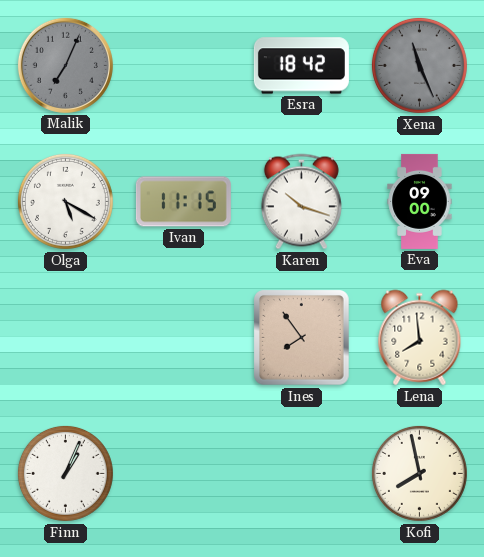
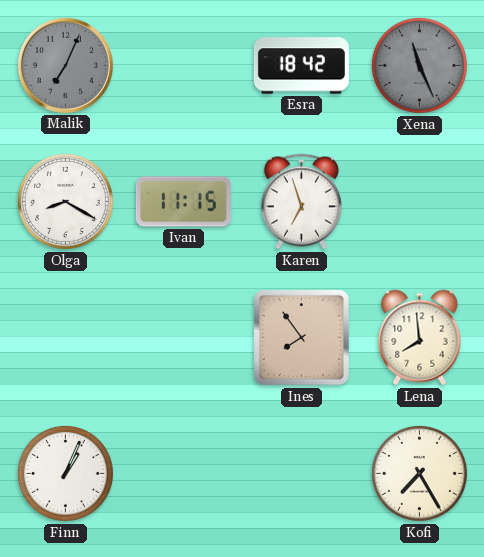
Olga: 5:20 -> 8:20 (65, 201)
Karen: 10:18 -> 6:57 (301, 202)
Eva: 09:00 -> none (420, 201)
Kofi: 7:58 -> 7:25 (419, 473)
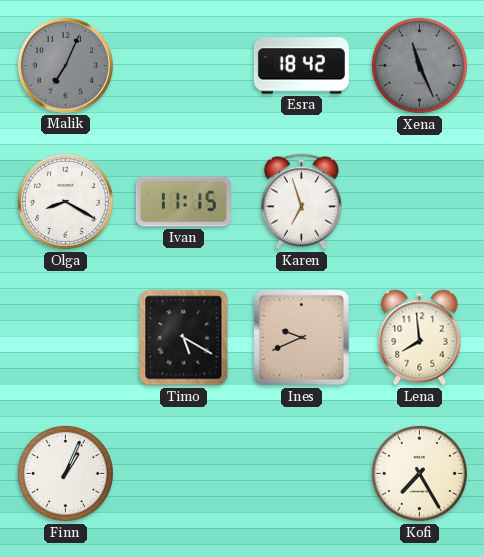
Timo: none -> 5:20 (184, 338)
Ines: 7:54 -> 9:41 (302, 338)
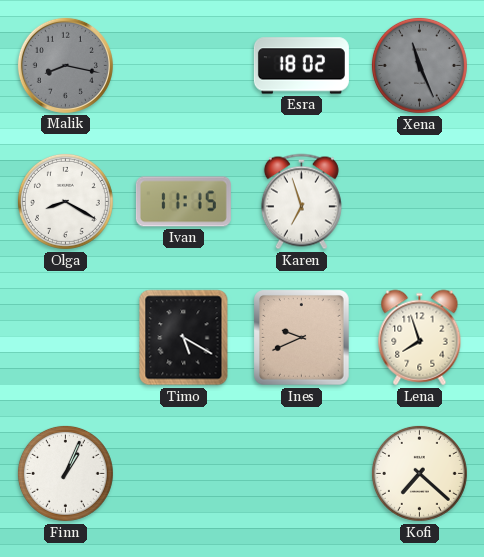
Malik: 7:04 -> 8:17 (65, 65)
Esra: 18:42 -> 18:02 (301, 66)
Lena: 7:59 -> 7:57 (420, 338)
Kofi: 7:25 -> 7:22 (419, 473)
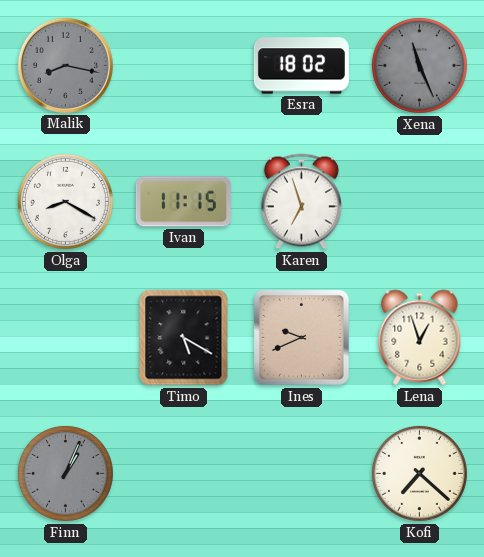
Lena: 7:57 -> 12:57 (420, 338)
Finn dial: white -> grey (65, 473)
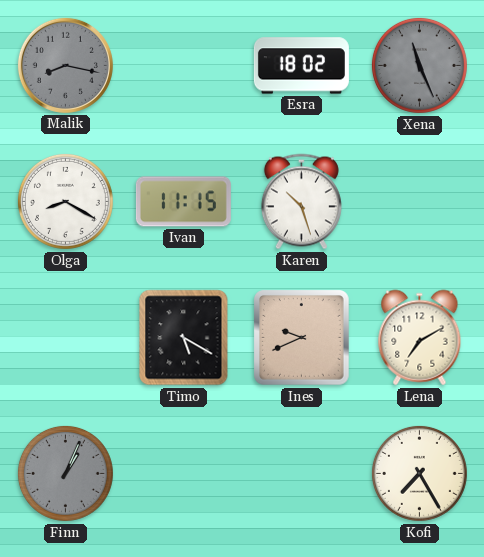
Karen: 6:57 -> 10:27 (301, 202)
Lena: 12:57 -> 7:10 (420, 338)
Kofi: 7:22 -> 7:25 (419, 473)
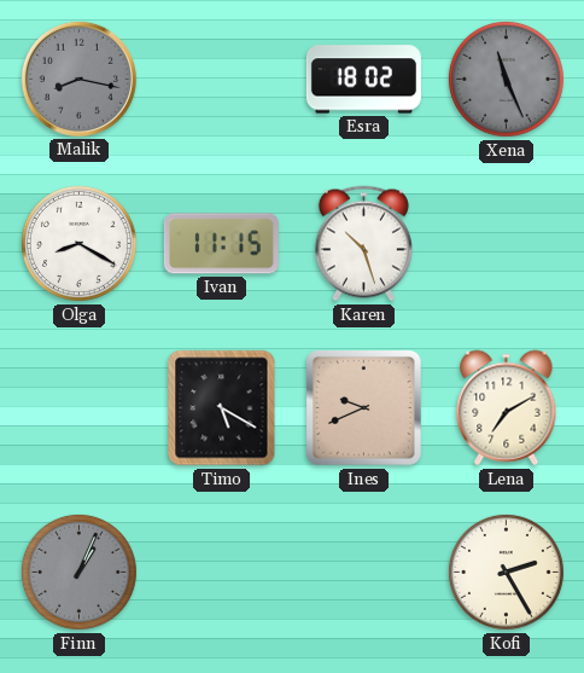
Kofi: 7:25 -> 2:25 (506, 572)
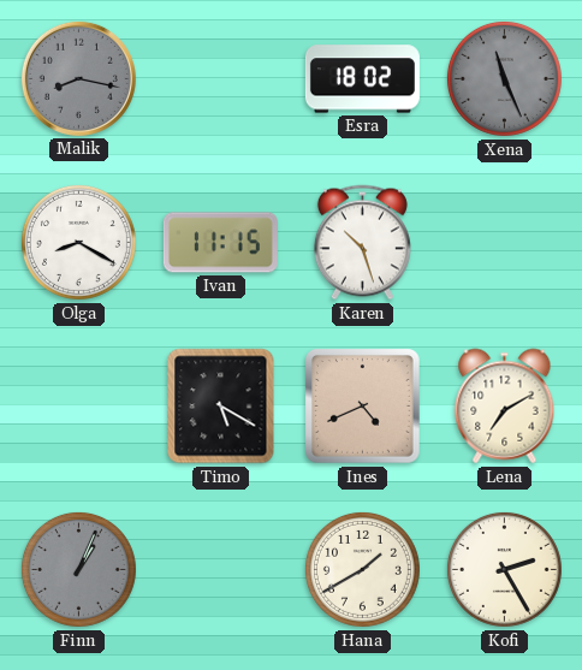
Ines: 9:41 -> 4:41 (363, 407)
Hana: none -> 1:40 (362, 569)
